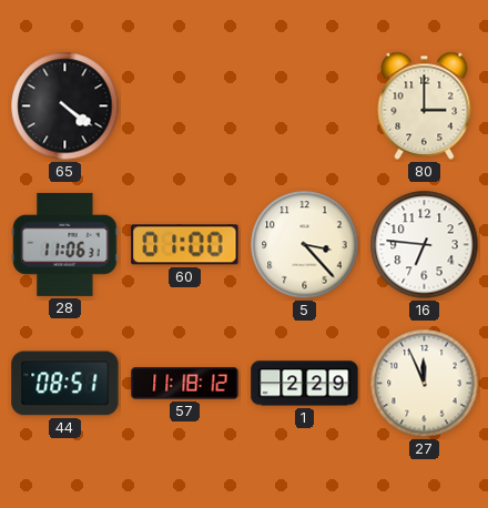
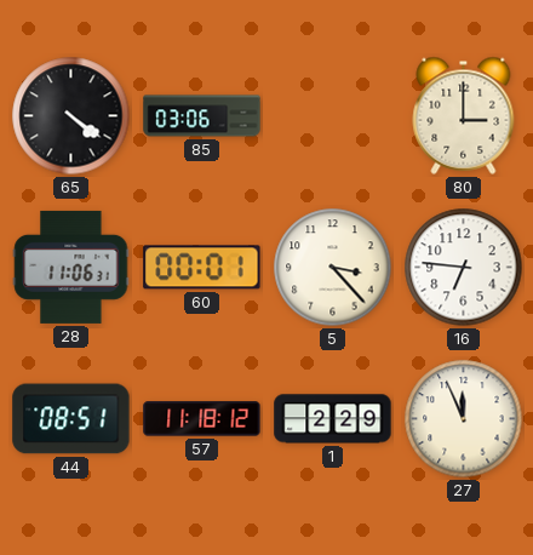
85: none -> 03:06 (202, 116)
60: 01:00 -> 00:01 (202, 268)
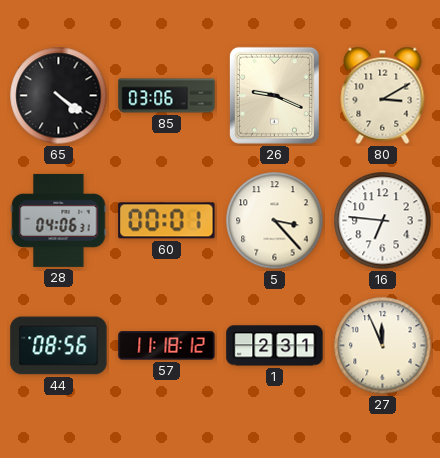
26: none -> 9:19 (274, 95)
80: 3:00 -> 3:10 (383, 95)
28: 11:06 -> 04:06 (59, 220)
44: 08:51 -> 08:56 (59, 346)
1: 2:29 -> 2:31 (275, 346)
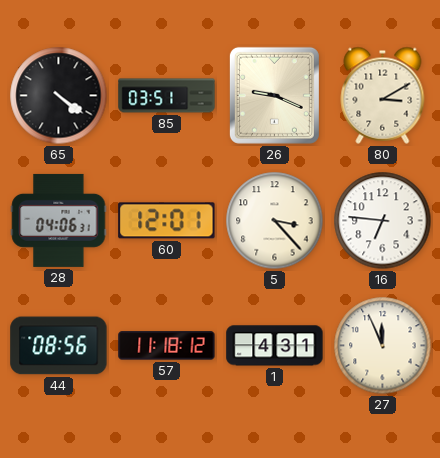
85: 03:06 -> 03:51 (167, 96)
60: 00:01 -> 12:01 (167, 221)
1: 2:31 -> 4:31 (275, 346)
